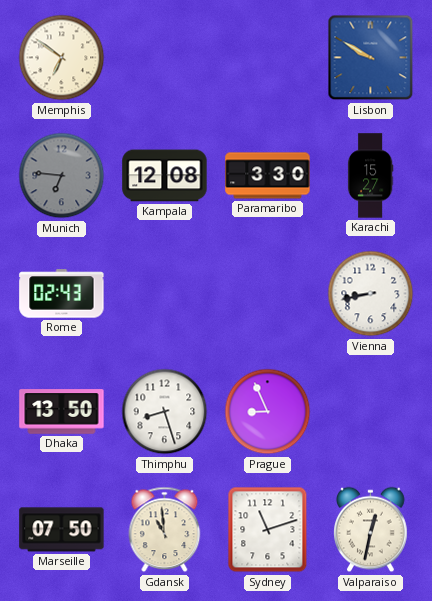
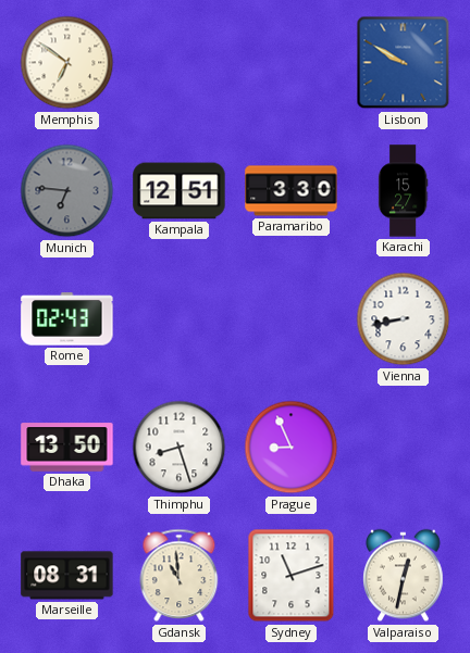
Kampala: 12:08 -> 12:51 (180, 191)
Marseille: 07:50 -> 08:31 (67, 576)
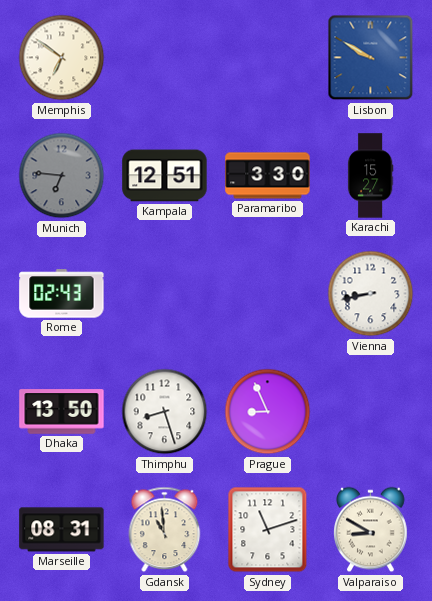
Valparaiso: 12:32 -> 8:50 (371, 530)
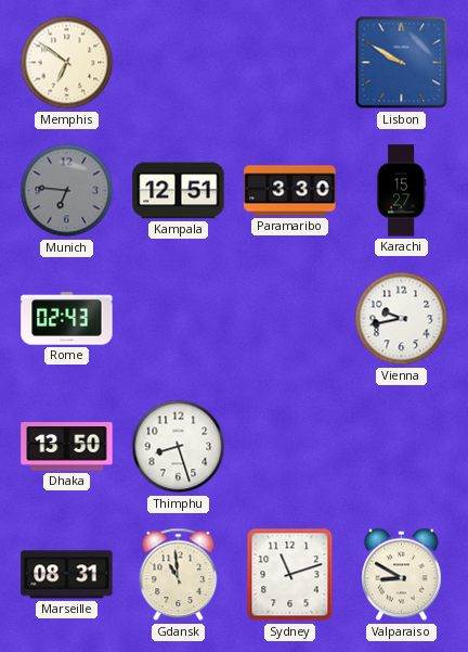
Vienna: 8:43 -> 9:43 (402, 319)
Prague: 8:56 -> none (268, 412)
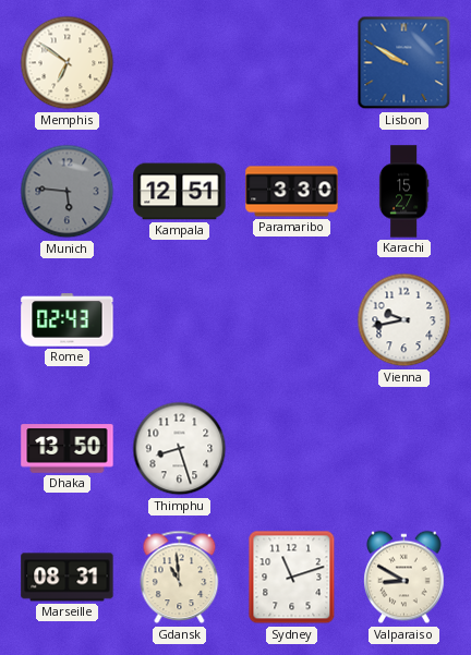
Munich: 6:46 -> 5:46 (68, 192)
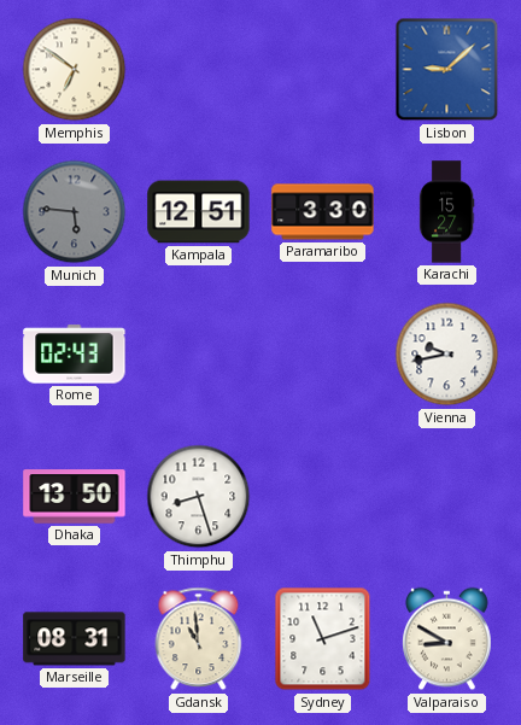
Lisbon: 9:50 -> 9:08 (447, 70)
